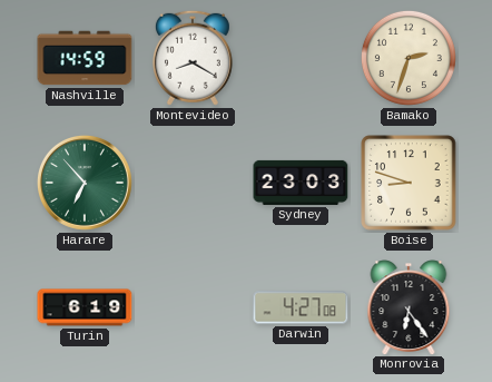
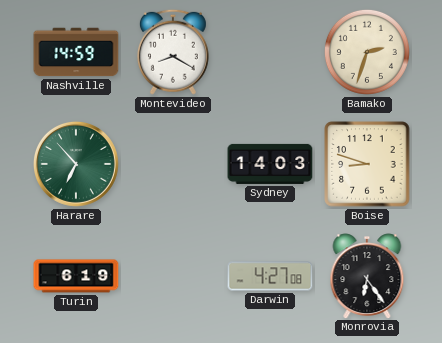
Sydney: 23:03 -> 14:03 (270, 164)
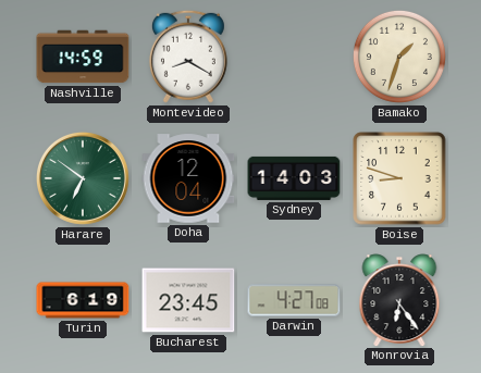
Bamako: 2:33 -> 1:33 (399, 57)
Harare: 6:53 -> 6:51 (83, 178)
Doha: none -> 12:04 (188, 178)
Bucharest: none -> 23:45 (188, 300)
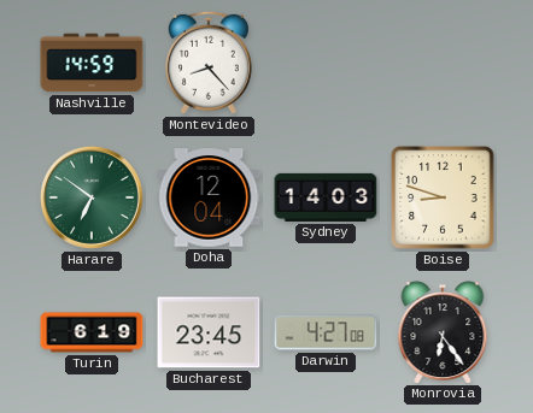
Montevideo: 8:20 -> 8:23 (209, 63)
Bamako: 1:33 -> none (399, 57)
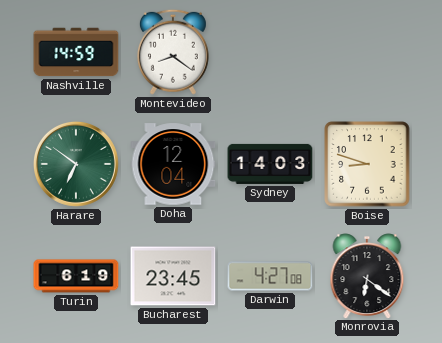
Montevideo: 8:23 -> 8:21 (173, 52)
Monrovia: 6:24 -> 6:21 (367, 276)
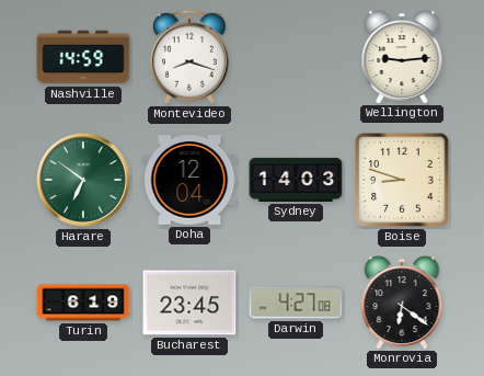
Montevideo: 8:21 -> 8:18 (189, 57)
Wellington: none -> 9:14 (402, 57)
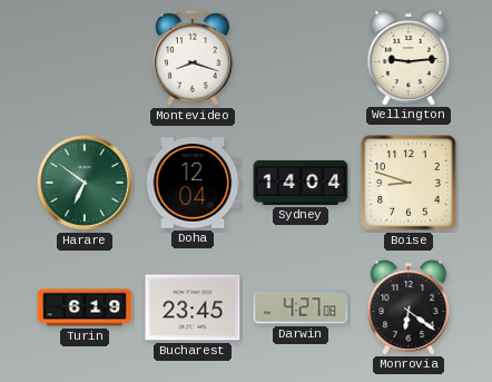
Nashville: 14:59 -> none (83, 57)
Sydney: 14:03 -> 14:04 (301, 183)
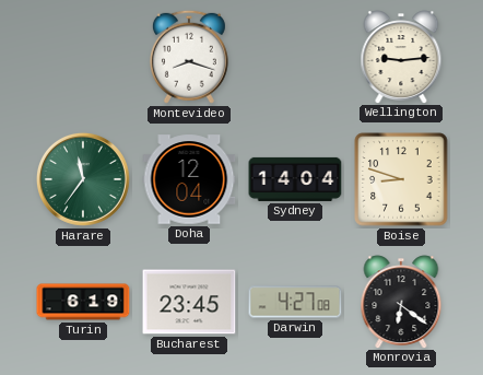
Harare: 6:51 -> 11:36 (83, 179)
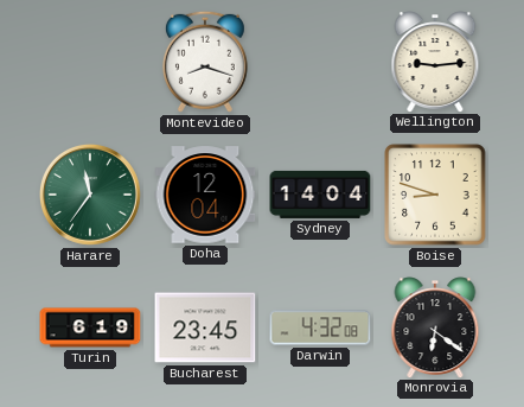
Darwin: 4:27 -> 4:32 (320, 327)
